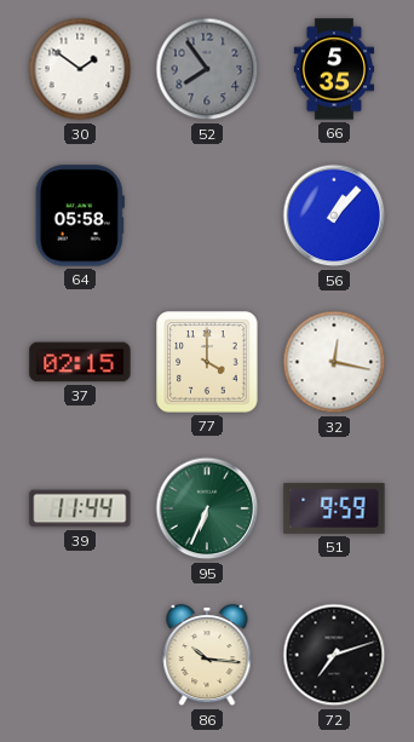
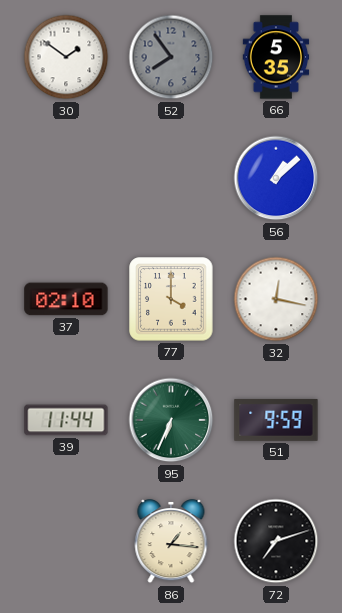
64: 05:58 -> none (80, 215)
56: 1:07 -> 1:08 (276, 178)
37: 02:15 -> 02:10 (66, 299)
86: 10:16 -> 1:16 (171, 542)
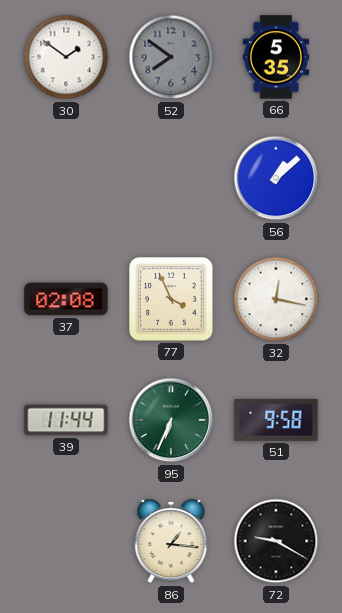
52: 7:54 -> 7:51 (171, 57)
37: 02:10 -> 02:08 (66, 299)
77: 4:00 -> 3:56 (171, 299)
51: 9:59 -> 9:58 (276, 420)
72: 7:12 -> 9:20 (276, 541)
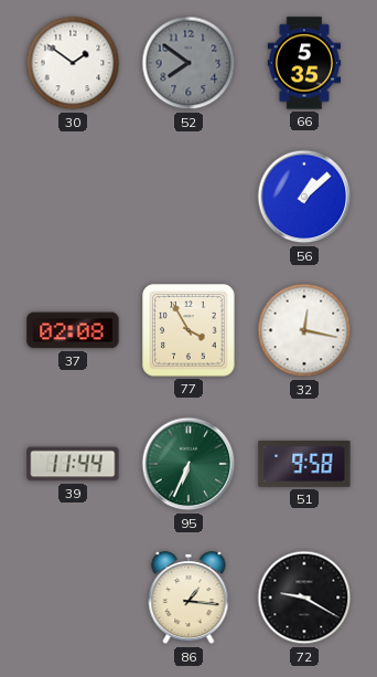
77: 3:56 -> 3:55 (188, 330)
